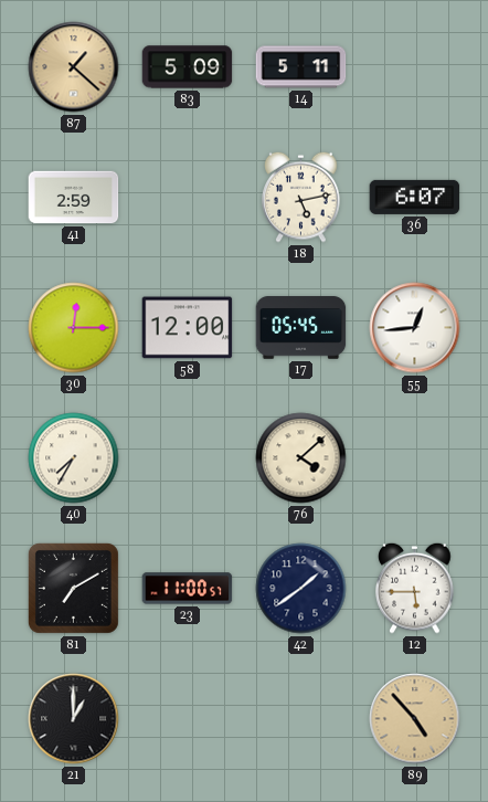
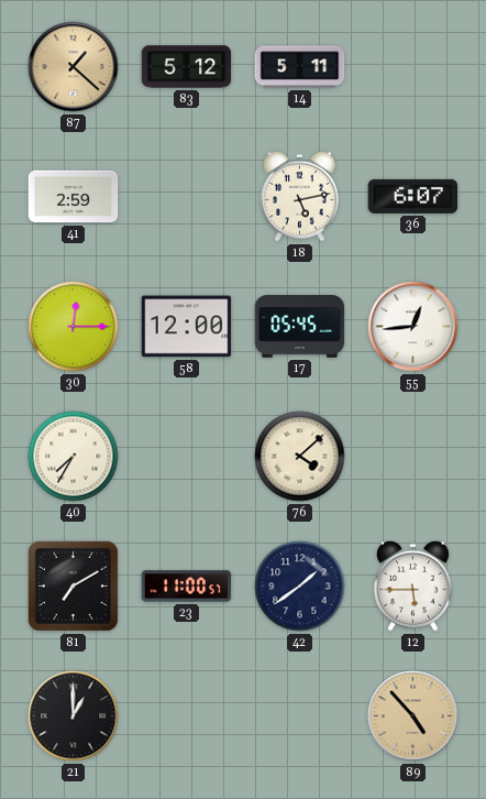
83: 5:09 -> 5:12 (187, 67)
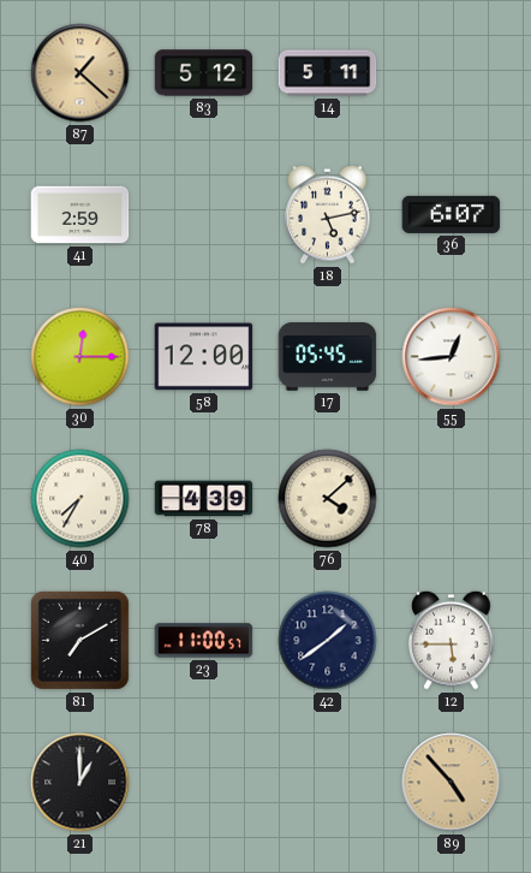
78: none -> 4:39 (204, 499)
